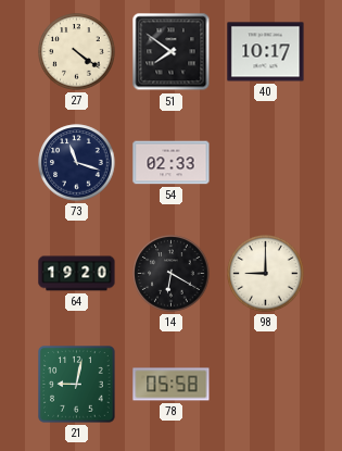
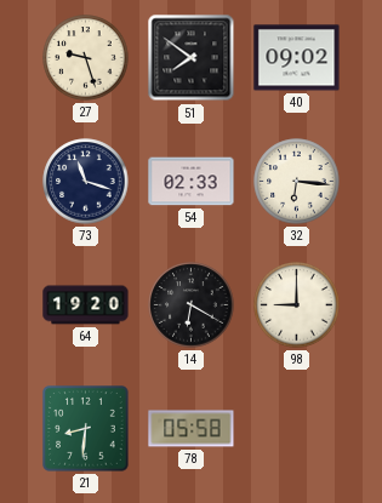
27: 4:21 -> 9:27 (86, 58)
40: 10:17 -> 09:02 (297, 58)
32: none -> 6:16 (297, 182)
21: 9:02 -> 8:31 (86, 429)
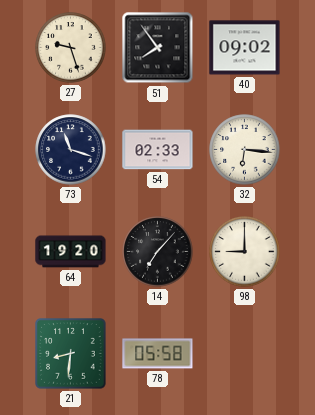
51: 7:51 -> 7:54 (158, 48)
14: 6:20 -> 7:07 (158, 252)
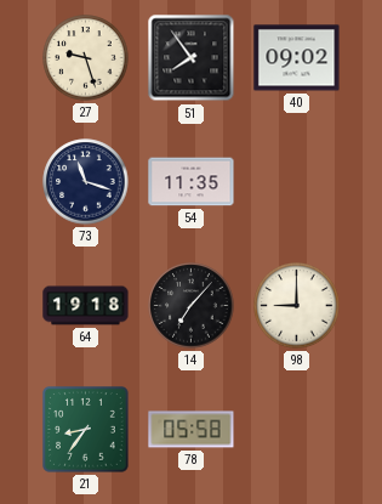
54: 02:33 -> 11:35 (192, 182)
32: 6:16 -> none (245, 150)
64: 19:20 -> 19:18 (86, 306)
21: 8:31 -> 8:36 (86, 430)
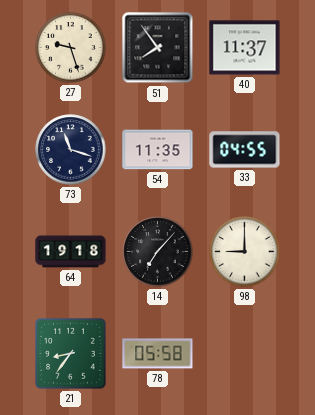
40: 09:02 -> 11:37 (245, 48)
33: none -> 04:55 (245, 150)
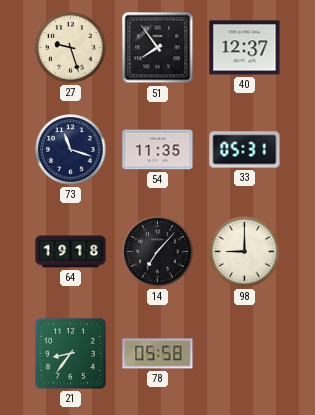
40: 11:37 -> 12:37 (245, 48)
33: 04:55 -> 05:31 (245, 150)
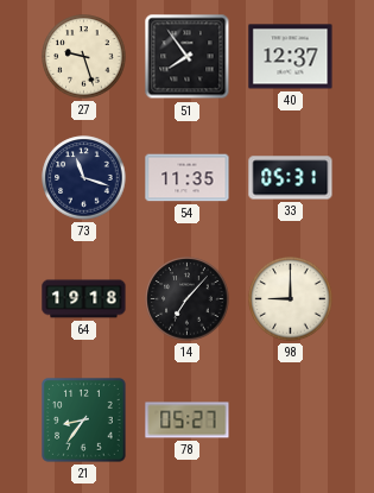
78: 05:58 -> 05:27 (188, 421)
